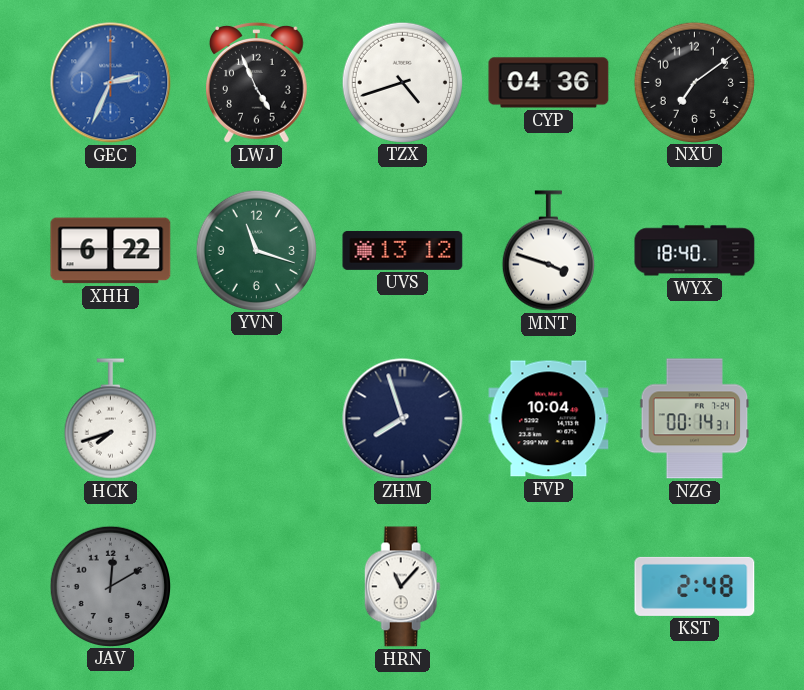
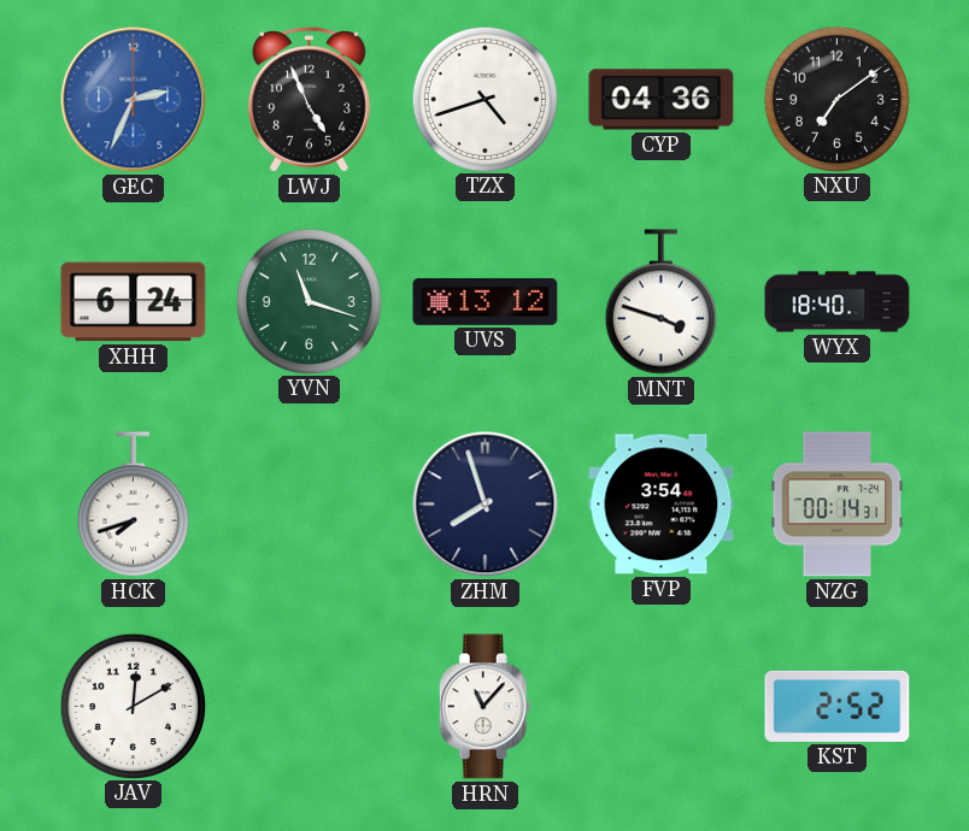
XHH: 6:22 -> 6:24 (134, 302)
FVP: 10:04 -> 3:54 (662, 505)
JAV dial: grey -> white (133, 706)
KST: 2:48 -> 2:52 (838, 706)
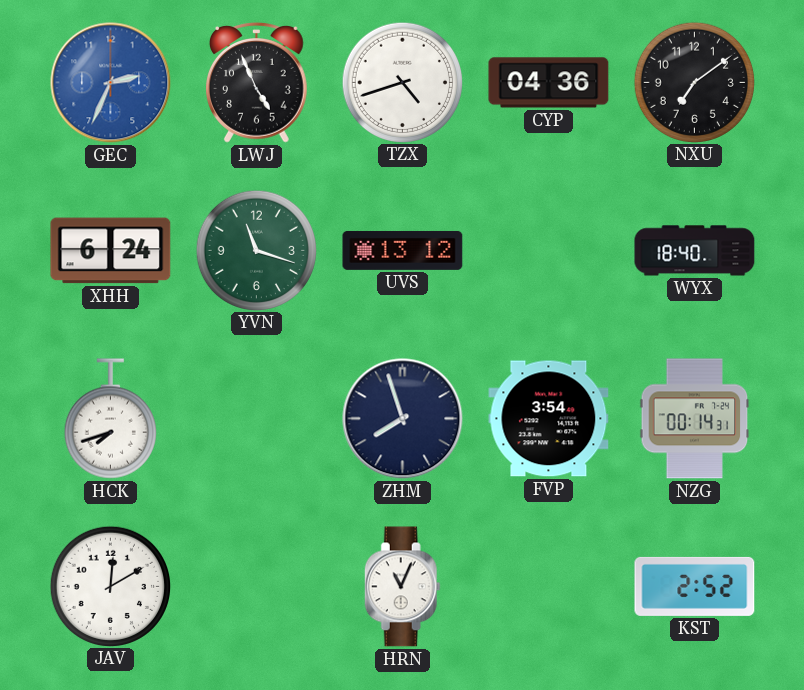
MNT: 3:48 -> none (660, 302)
HRN: 11:07 -> 11:04 (402, 587)
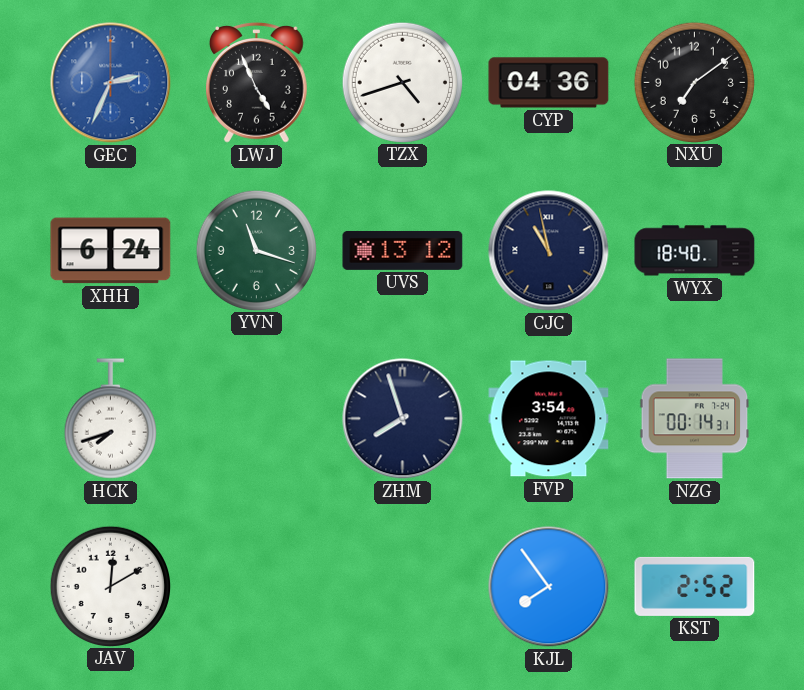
CJC: none -> 10:58 (549, 251)
HRN: 11:04 -> none (402, 587)
KJL: none -> 7:54 (549, 587)
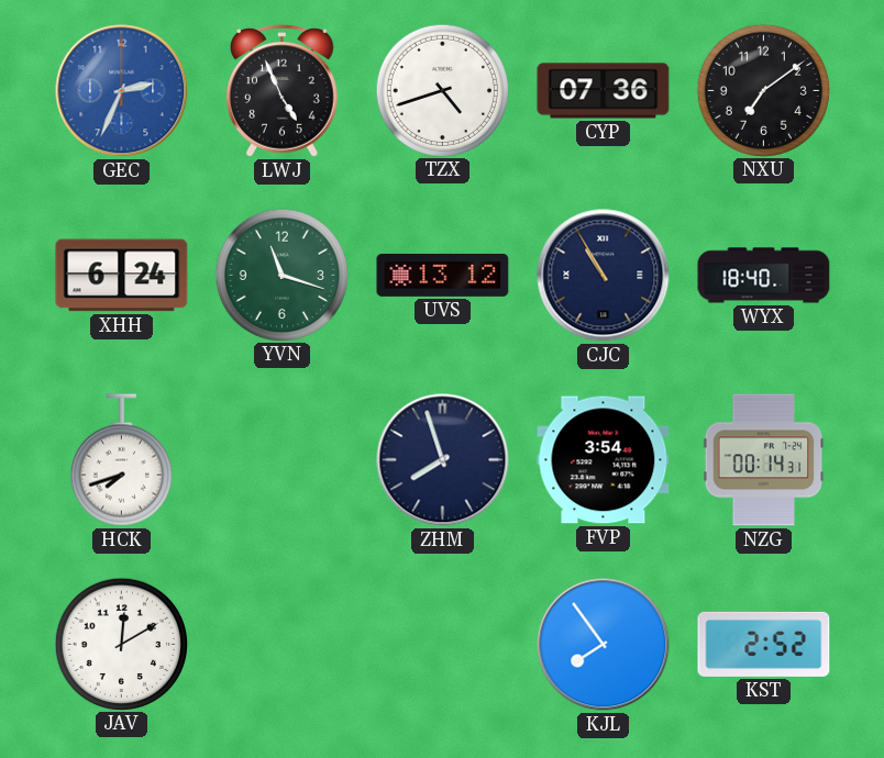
CYP: 04:36 -> 07:36 (604, 91)
CJC: 10:58 -> 10:55 (604, 276)
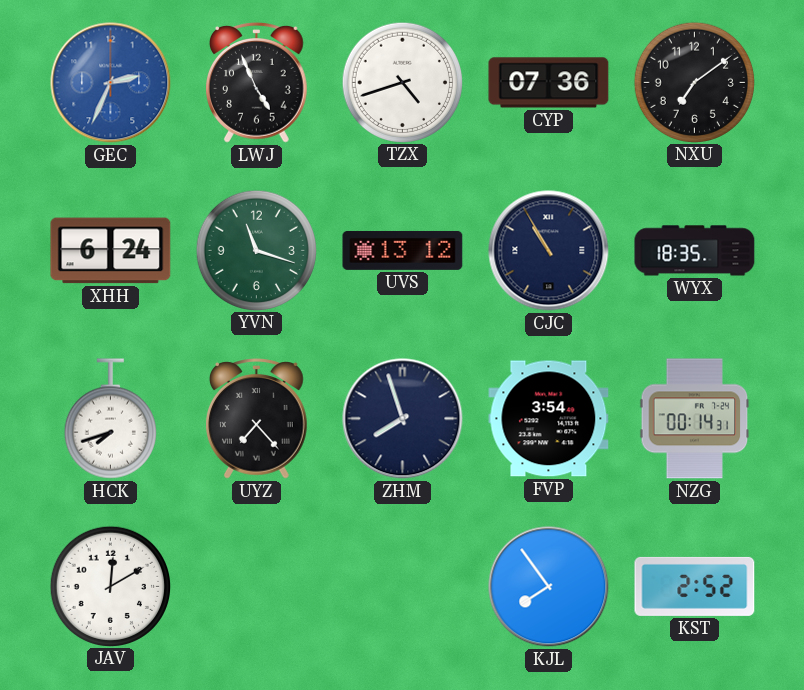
WYX: 18:40 -> 18:35 (695, 251)
UYZ: none -> 7:23 (257, 419)
